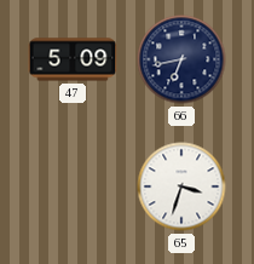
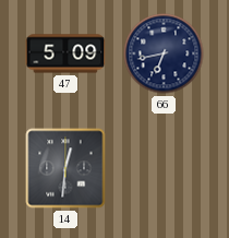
14: none -> 12:31 (65, 168)
65: 3:33 -> none (181, 186)
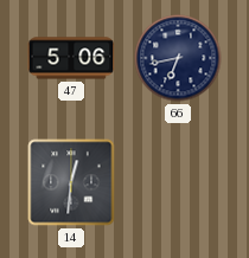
47: 5:09 -> 5:06 (71, 58)
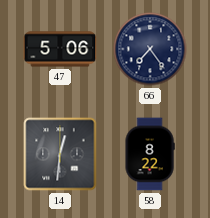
66: 6:43 -> 7:24 (150, 49)
58: none -> 8:22 (150, 154)
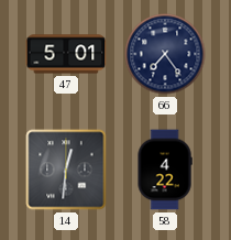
47: 5:06 -> 5:01 (66, 54)
58: 8:22 -> 4:22 (165, 170)
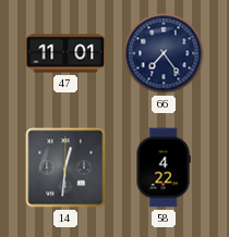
47: 5:01 -> 11:01 (65, 53)
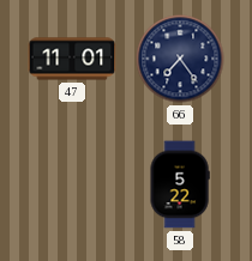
14: 12:31 -> none (65, 167)
58: 4:22 -> 5:22 (180, 184)
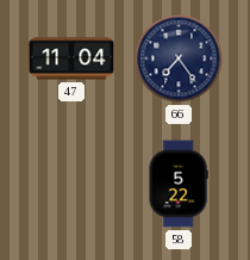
47: 11:01 -> 11:04 (71, 58)
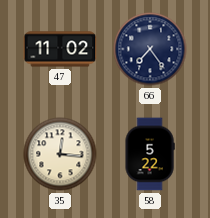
47: 11:04 -> 11:02 (60, 49)
35: none -> 12:16 (60, 154)
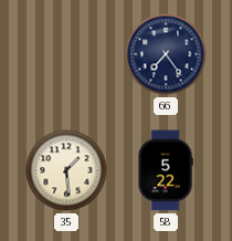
47: 11:02 -> none (60, 49)
35: 12:16 -> 1:29 (66, 170)
